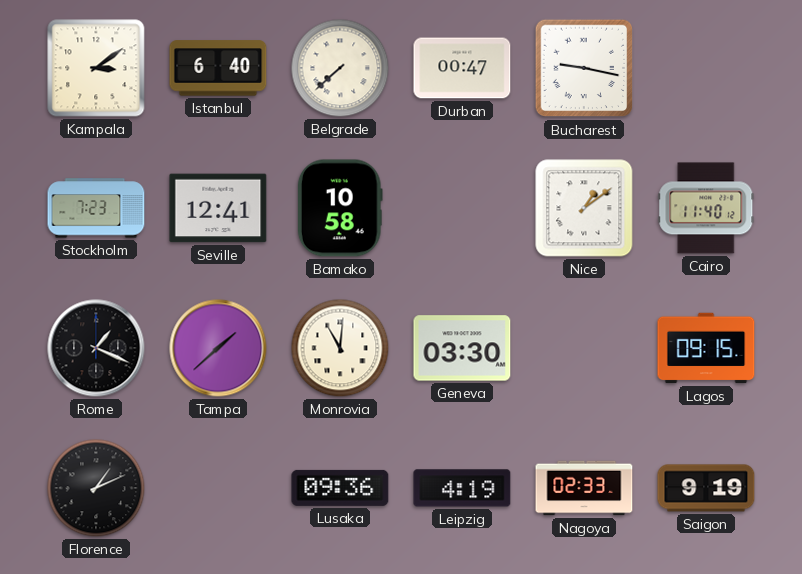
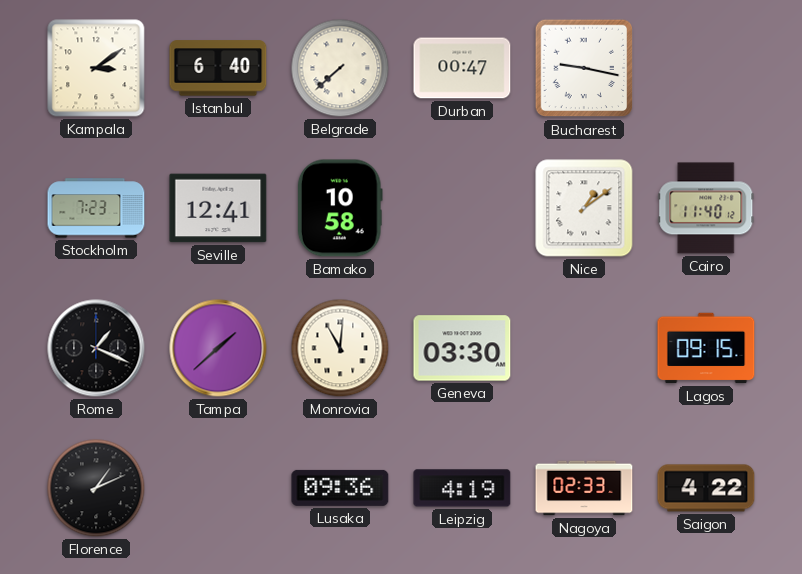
Saigon: 9:19 -> 4:22 (706, 488)
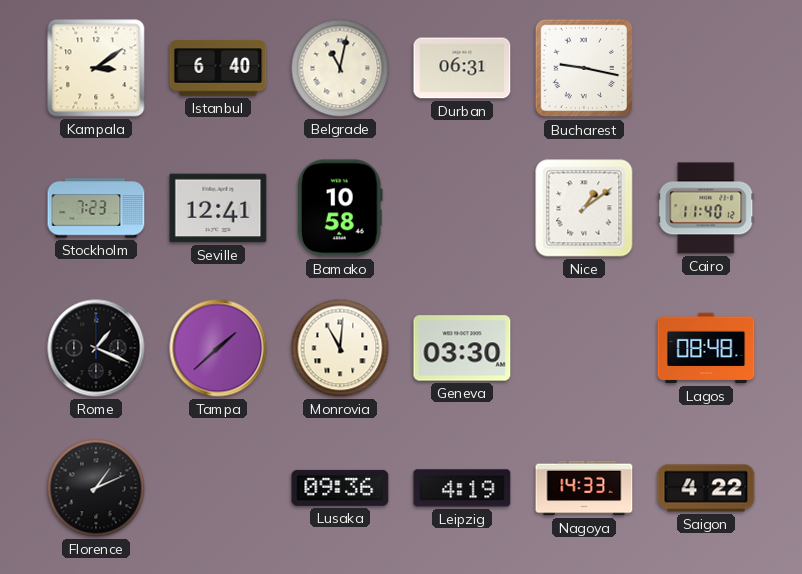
Belgrade: 7:38 -> 11:02 (340, 68)
Durban: 00:47 -> 06:31 (462, 68)
Lagos: 09:15 -> 08:48 (706, 348)
Nagoya: 02:33 -> 14:33 (584, 488)
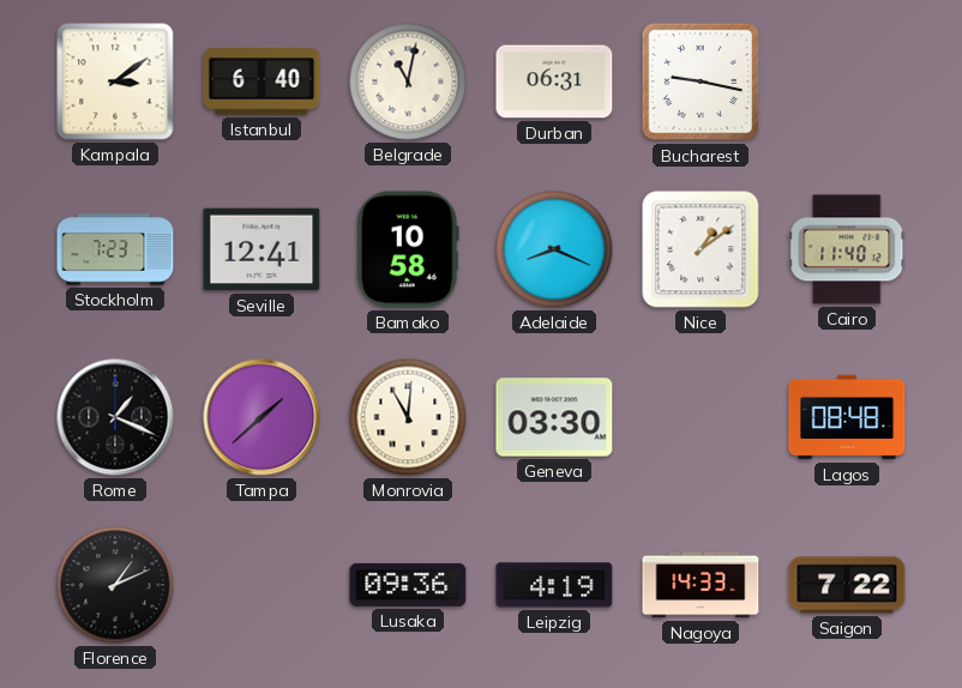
Adelaide: none -> 8:19 (554, 249)
Saigon: 4:22 -> 7:22 (847, 585)
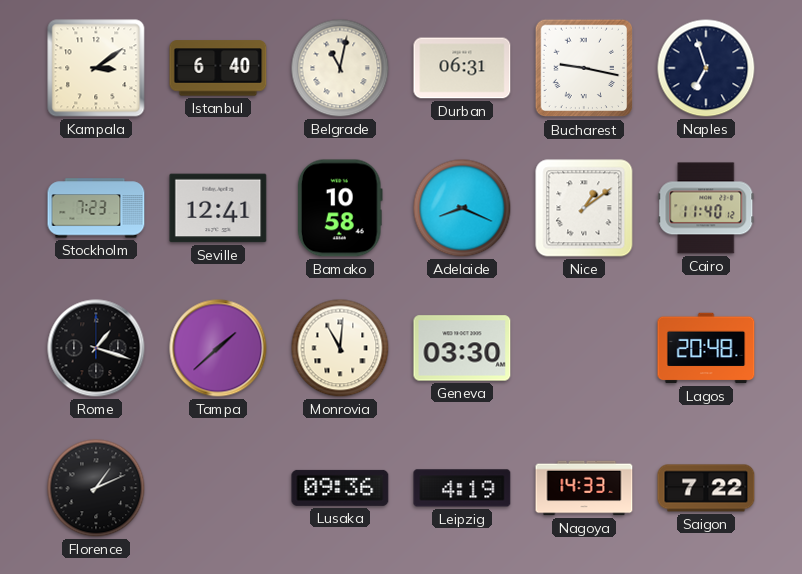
Naples: none -> 6:57 (706, 68)
Rome: 1:19 -> 1:18 (96, 348)
Lagos: 08:48 -> 20:48 (706, 348)
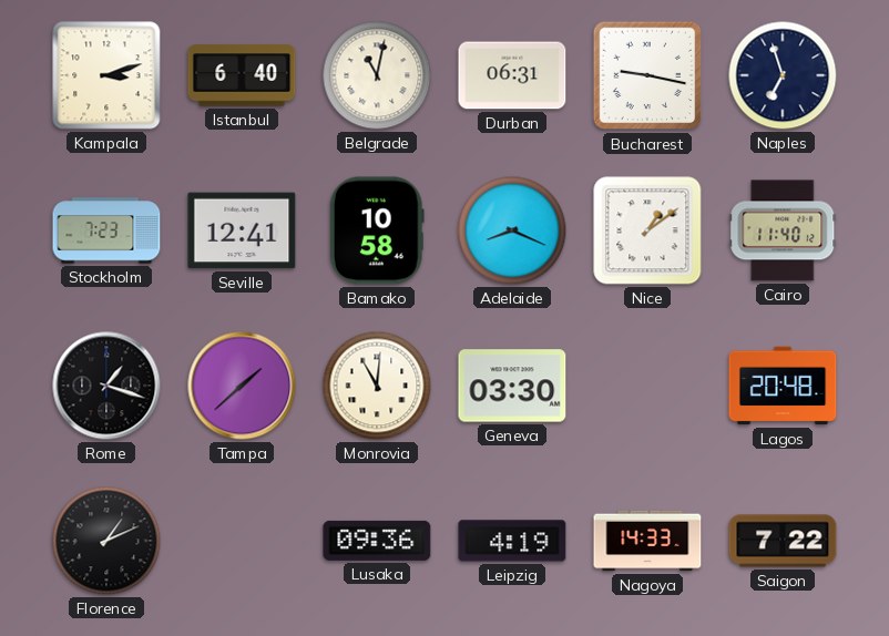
Kampala: 3:09 -> 3:12 (106, 75)
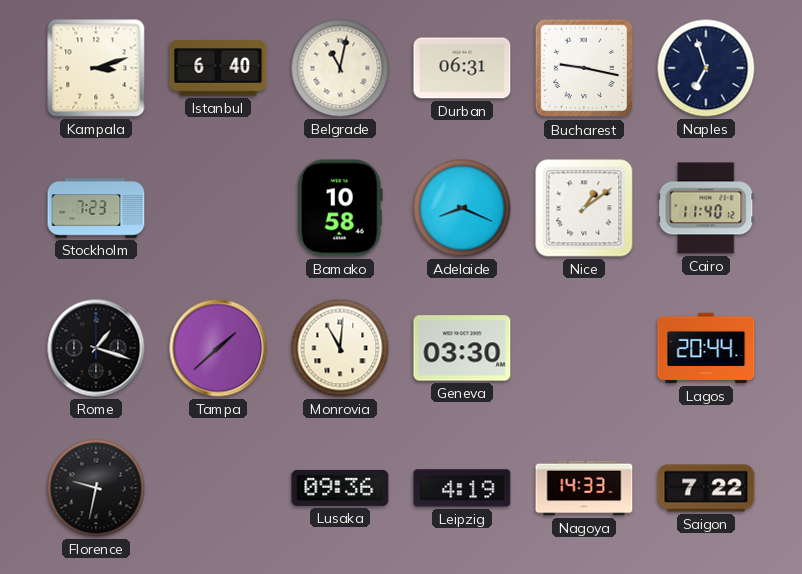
Seville: 12:41 -> none (242, 230)
Lagos: 20:48 -> 20:44 (706, 348)
Florence: 1:11 -> 9:32 (96, 488)
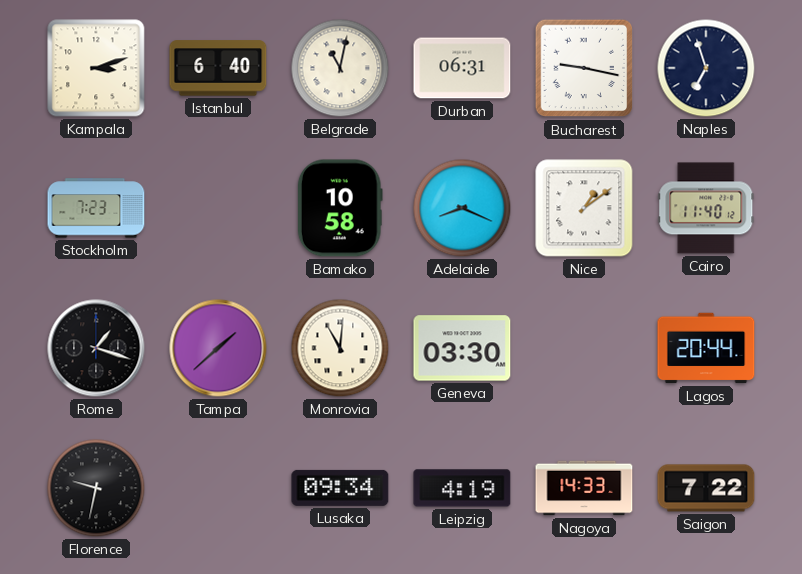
Lusaka: 09:36 -> 09:34 (340, 488)
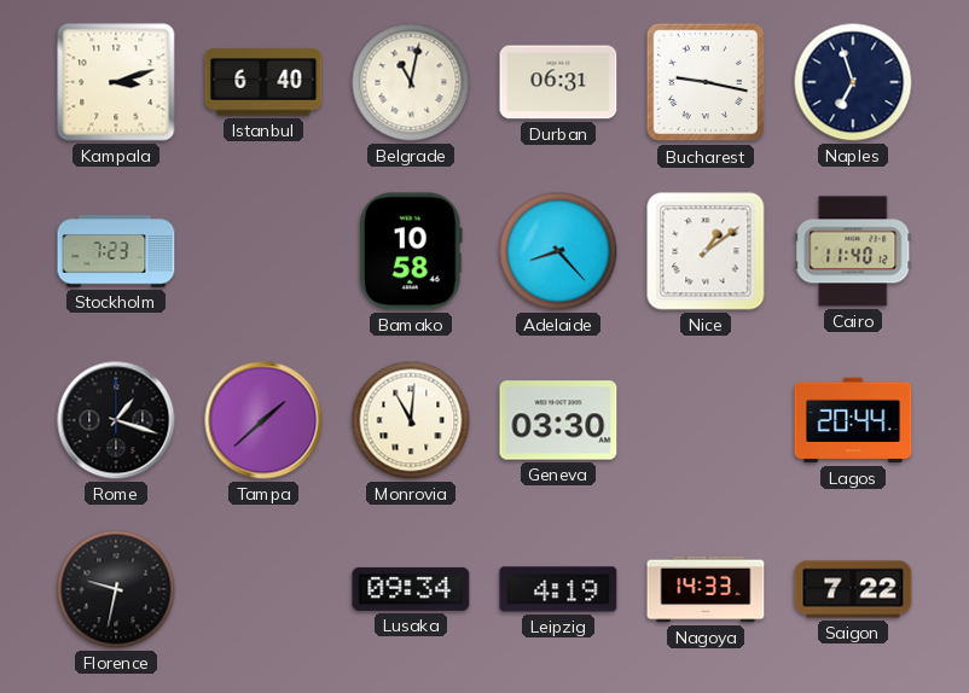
Adelaide: 8:19 -> 8:23 (558, 251)
